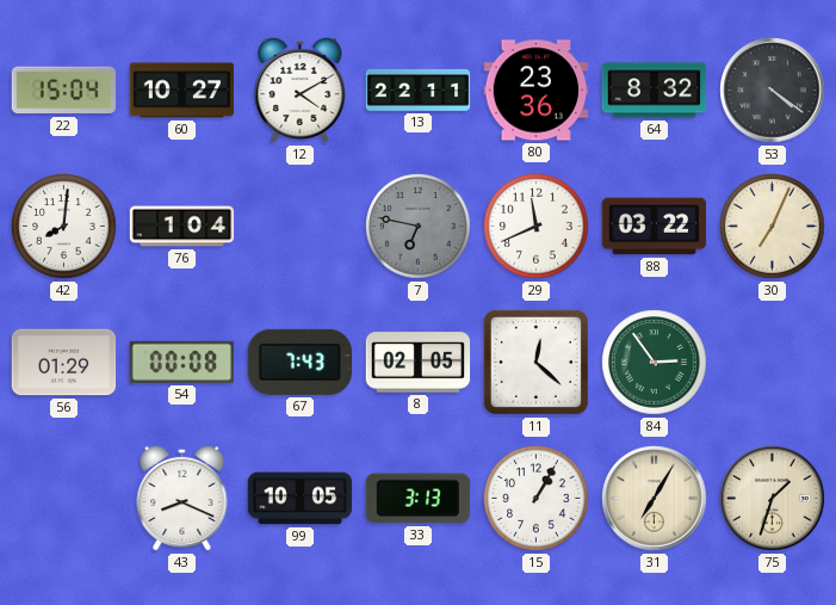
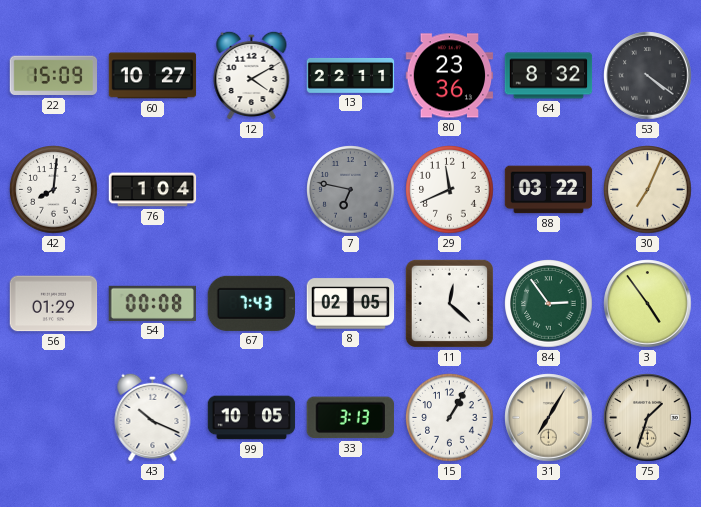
22: 15:04 -> 15:09 (54, 76)
3: none -> 4:54 (648, 304)
43: 8:19 -> 10:19 (153, 417)
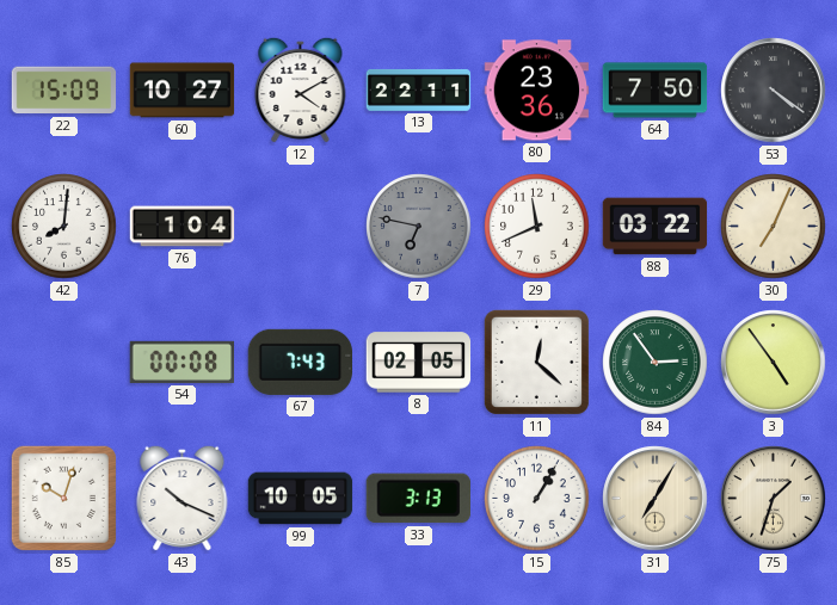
64: 8:32 -> 7:50 (656, 91)
56: 01:29 -> none (54, 304)
85: none -> 10:03 (63, 498)
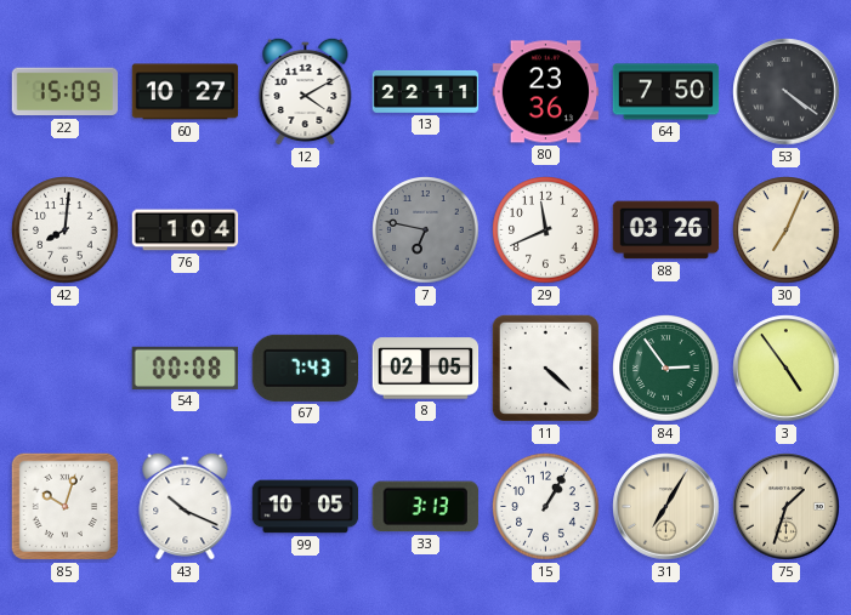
88: 03:22 -> 03:26 (666, 230)
11: 12:22 -> 4:22 (545, 368)
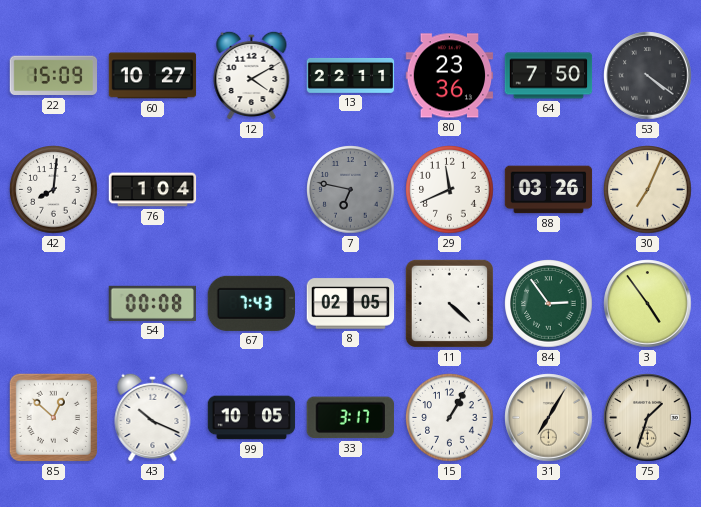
85: 10:03 -> 12:52 (53, 417)
33: 3:13 -> 3:17 (350, 418)
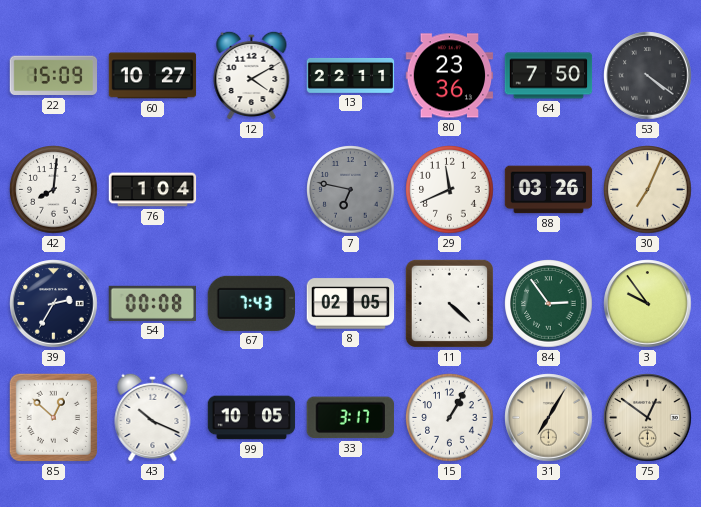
39: none -> 2:35 (54, 304)
3: 4:54 -> 9:54 (648, 304)
75: 1:33 -> 12:51 (648, 418)
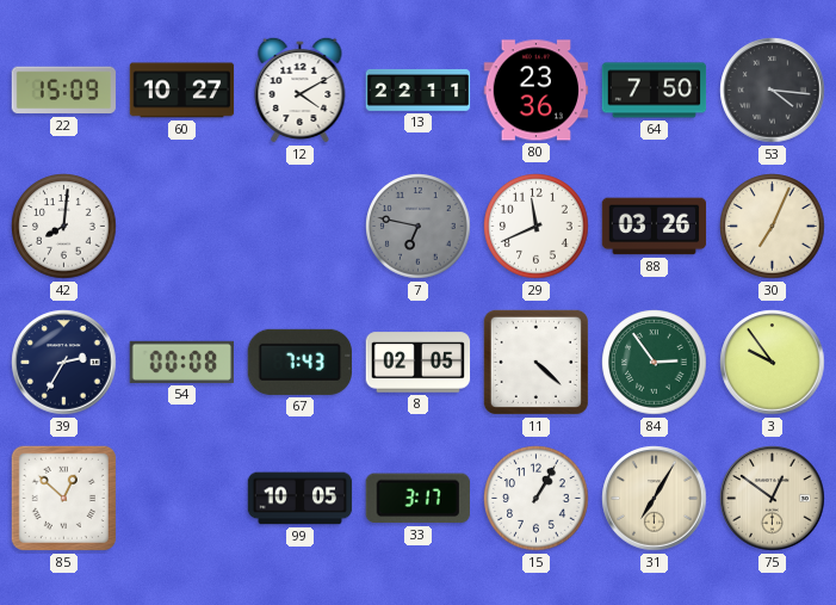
53: 4:21 -> 4:16 (773, 91)
76: 1:04 -> none (153, 190)
43: 10:19 -> none (153, 417)
